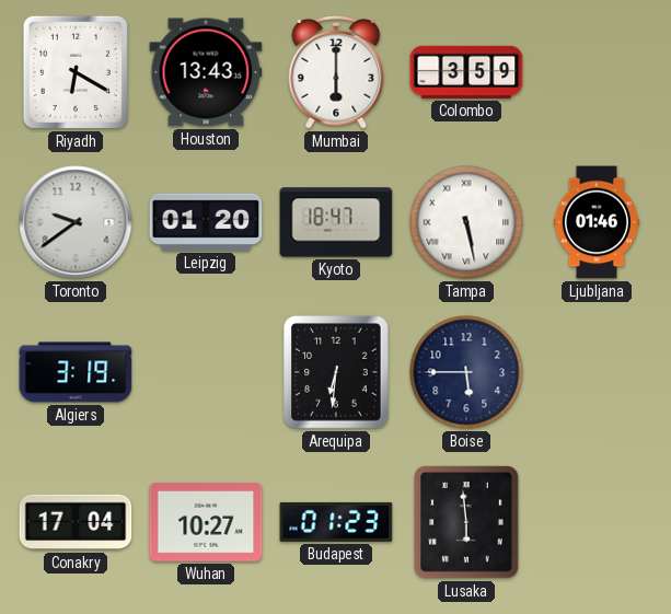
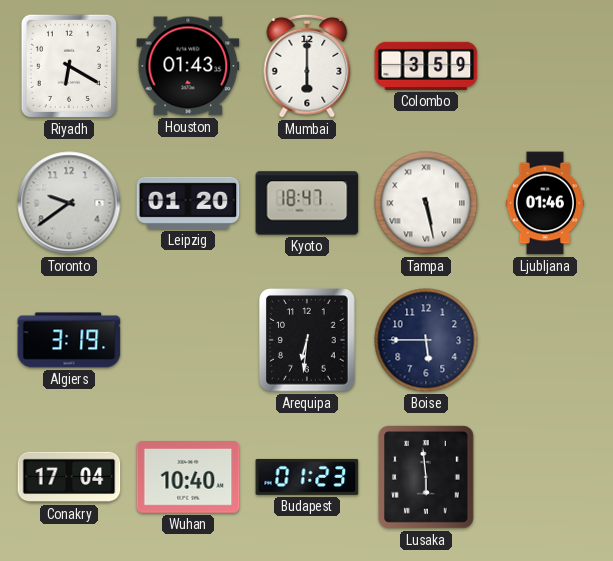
Houston: 13:43 -> 01:43 (188, 66)
Wuhan: 10:27 -> 10:40 (188, 478)
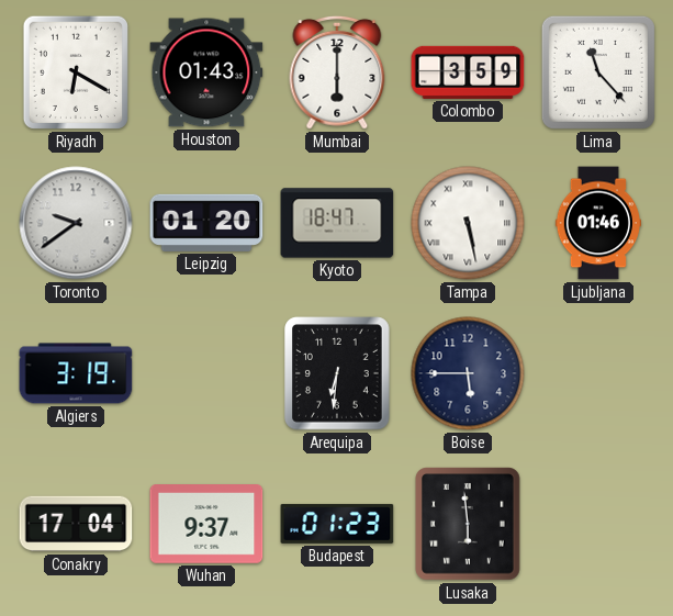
Lima: none -> 11:23 (598, 72)
Wuhan: 10:40 -> 9:37 (206, 525)
